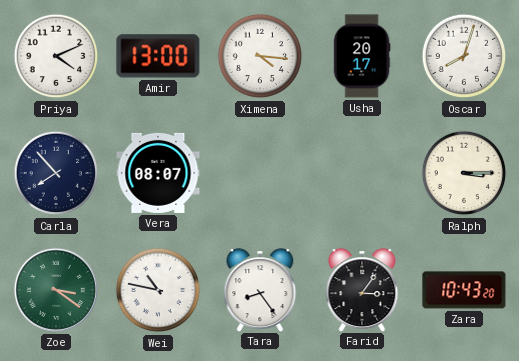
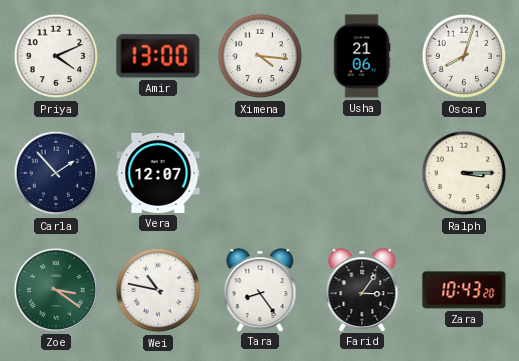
Usha: 20:17 -> 21:06 (362, 56)
Carla: 7:53 -> 1:53 (56, 173)
Vera: 08:07 -> 12:07 (158, 173)
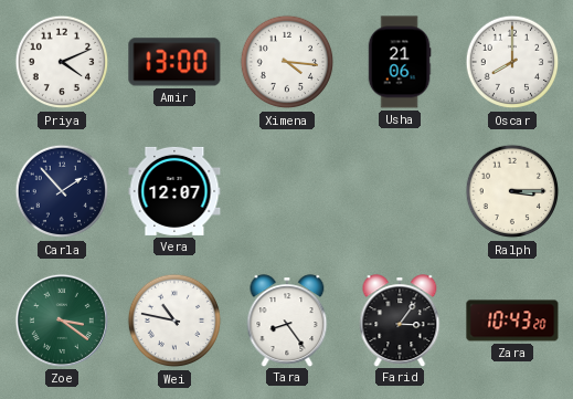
Oscar: 8:03 -> 8:00 (512, 62)
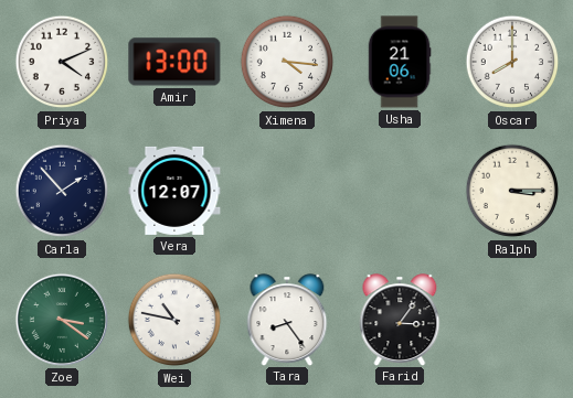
Zara: 10:43 -> none (512, 321)
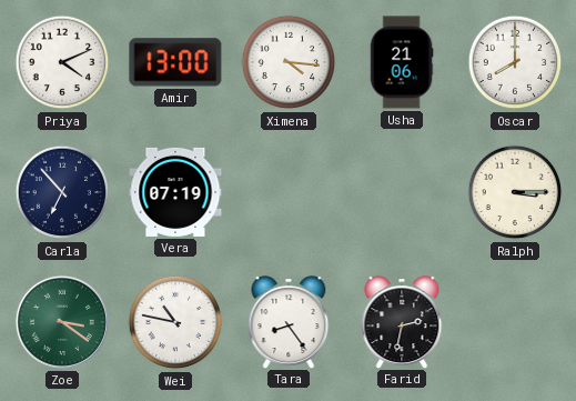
Carla: 1:53 -> 6:53 (62, 192)
Vera: 12:07 -> 07:19 (175, 192)
Farid: 3:06 -> 2:32 (402, 322)
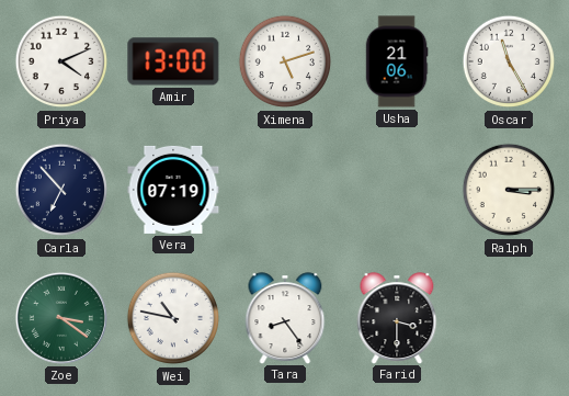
Ximena: 4:16 -> 5:12 (285, 61)
Oscar: 8:00 -> 11:25 (509, 61)
Farid: 2:32 -> 3:30 (397, 318)
